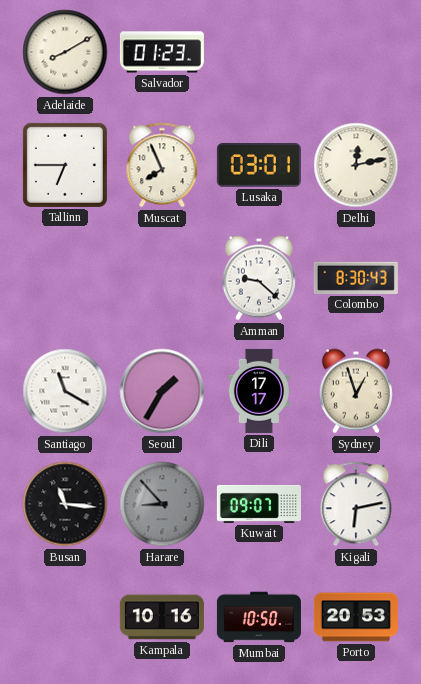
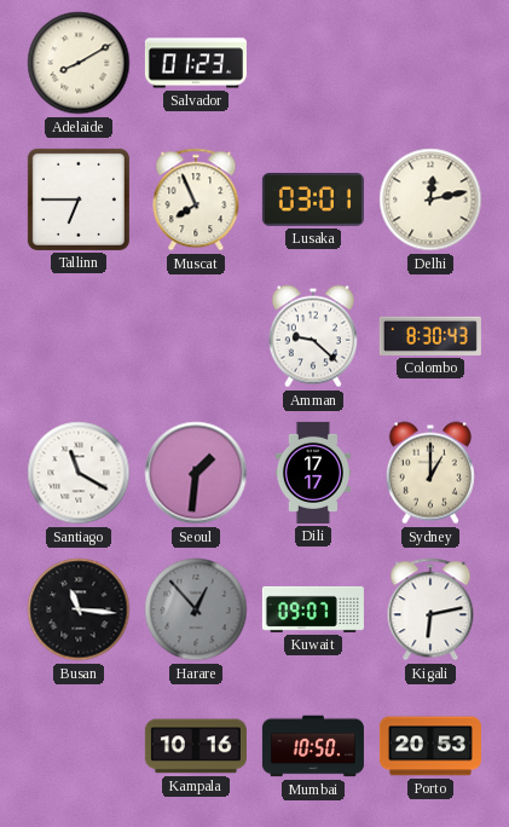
Seoul: 1:35 -> 1:31 (196, 473)
Sydney: 12:57 -> 1:00 (430, 473)
Harare: 8:53 -> 12:53 (196, 609)
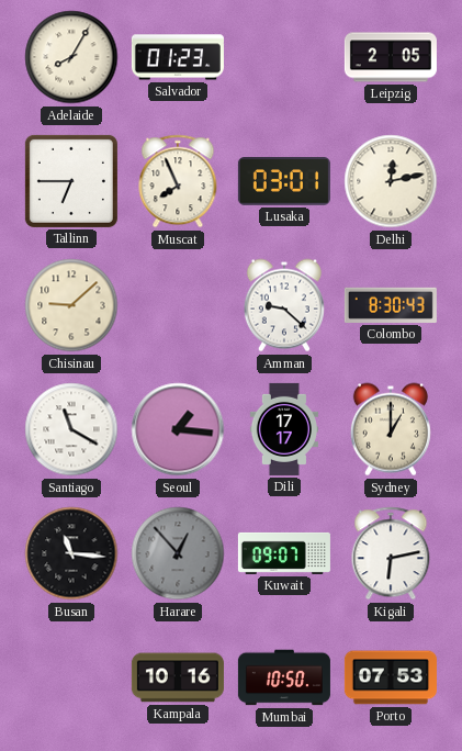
Adelaide: 8:10 -> 8:05 (71, 57)
Leipzig: none -> 2:05 (391, 57)
Chisinau: none -> 9:08 (71, 305)
Seoul: 1:31 -> 1:16 (178, 429)
Porto: 20:53 -> 07:53 (391, 677)
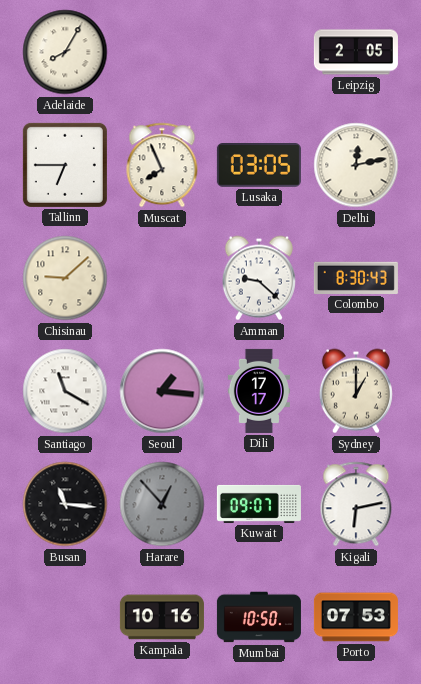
Salvador: 01:23 -> none (178, 57)
Lusaka: 03:01 -> 03:05 (259, 166)
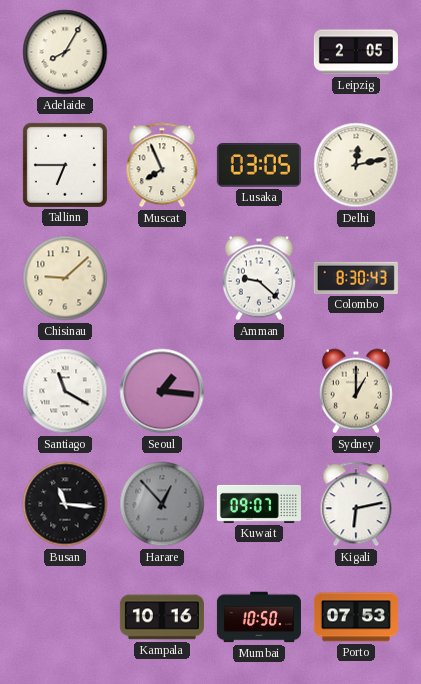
Dili: 17:17 -> none (259, 391)
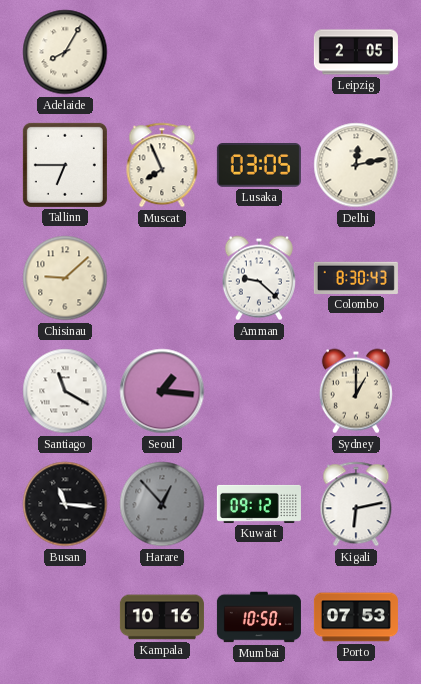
Kuwait: 09:07 -> 09:12 (259, 504)
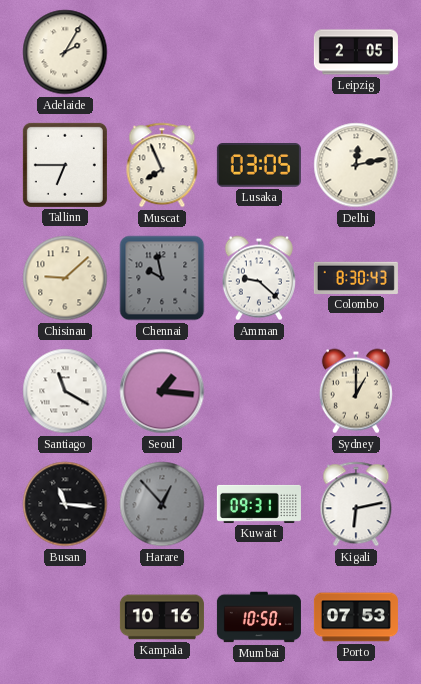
Adelaide: 8:05 -> 2:05 (65, 52)
Chennai: none -> 9:58 (162, 278)
Kuwait: 09:12 -> 09:31 (259, 504)
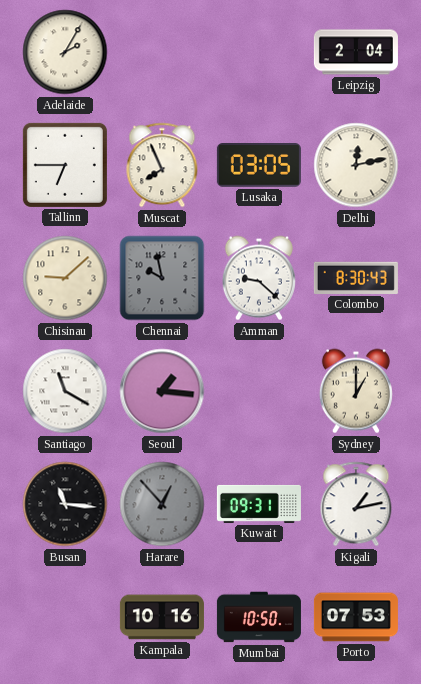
Leipzig: 2:05 -> 2:04 (356, 52)
Kigali: 6:13 -> 1:13 (356, 504)
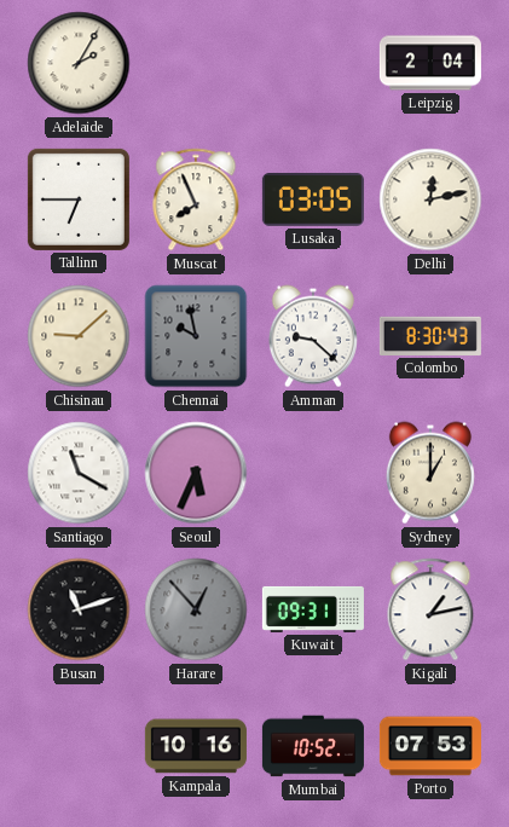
Seoul: 1:16 -> 5:34 (196, 473)
Busan: 11:16 -> 11:12 (79, 609)
Mumbai: 10:50 -> 10:52 (313, 746)
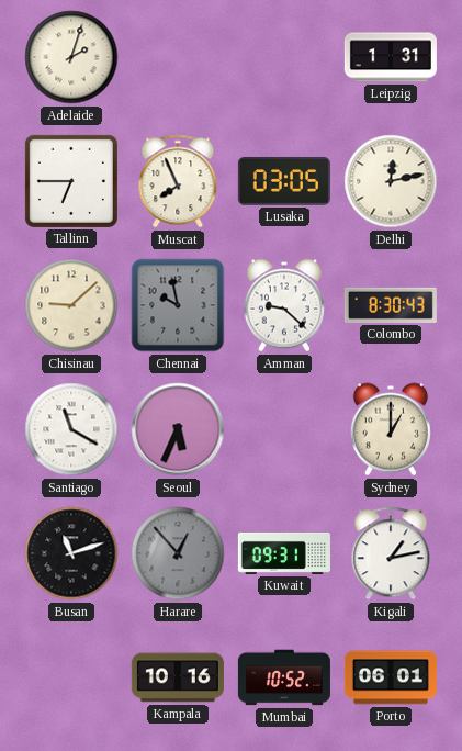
Adelaide: 2:05 -> 2:03 (71, 57)
Leipzig: 2:04 -> 1:31 (391, 57)
Porto: 07:53 -> 06:01 (391, 677)
